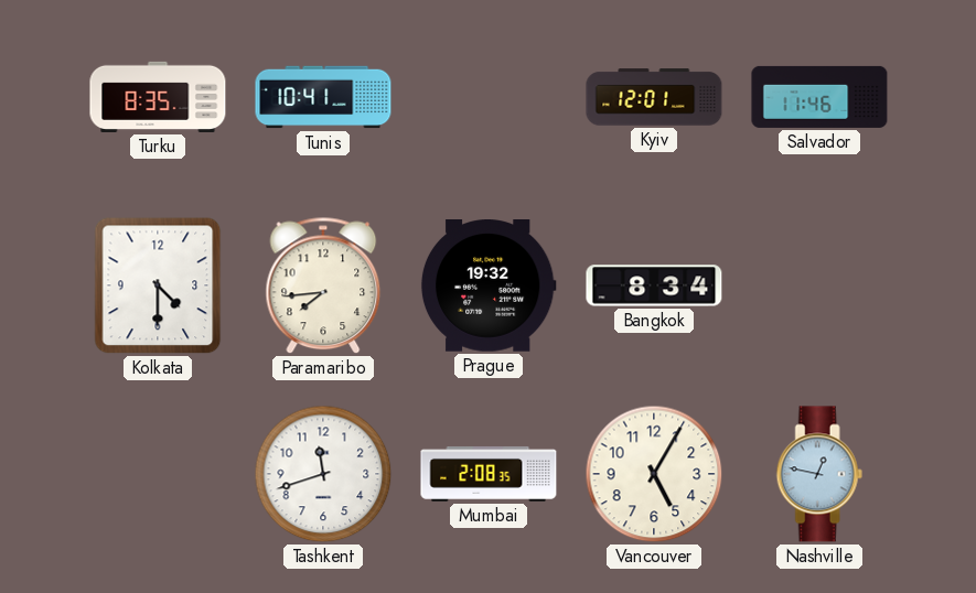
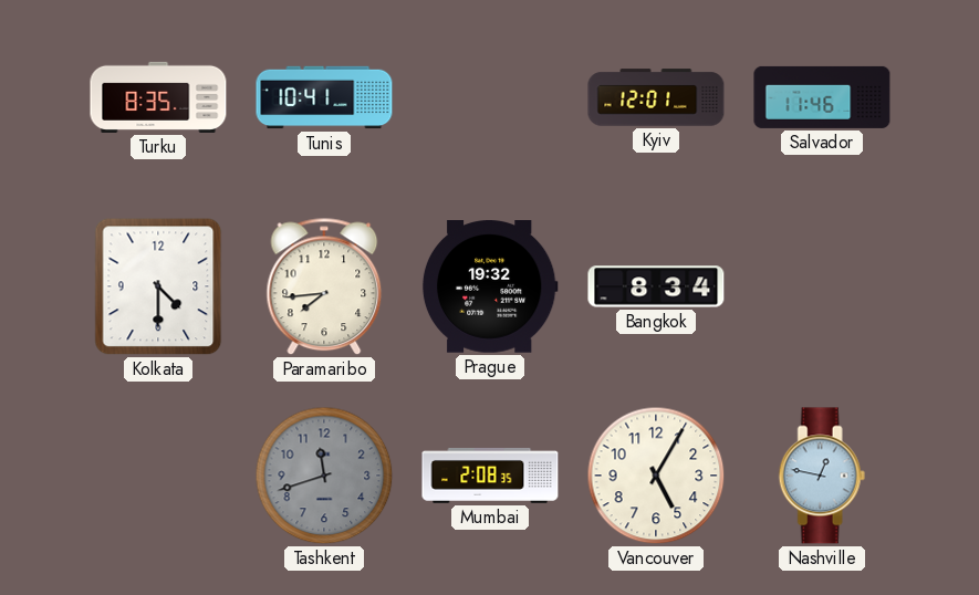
Tashkent dial: white -> grey (324, 476)
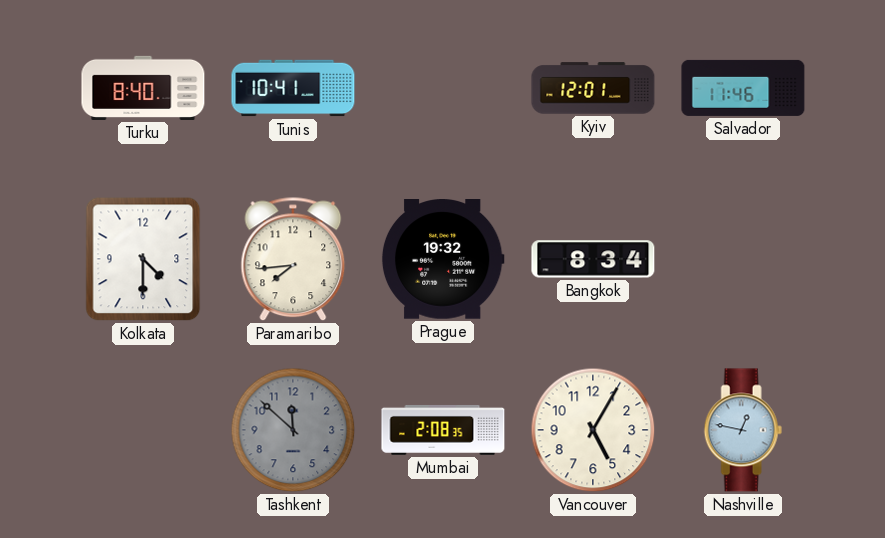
Turku: 8:35 -> 8:40 (143, 88)
Tashkent: 11:42 -> 11:52 (293, 430)
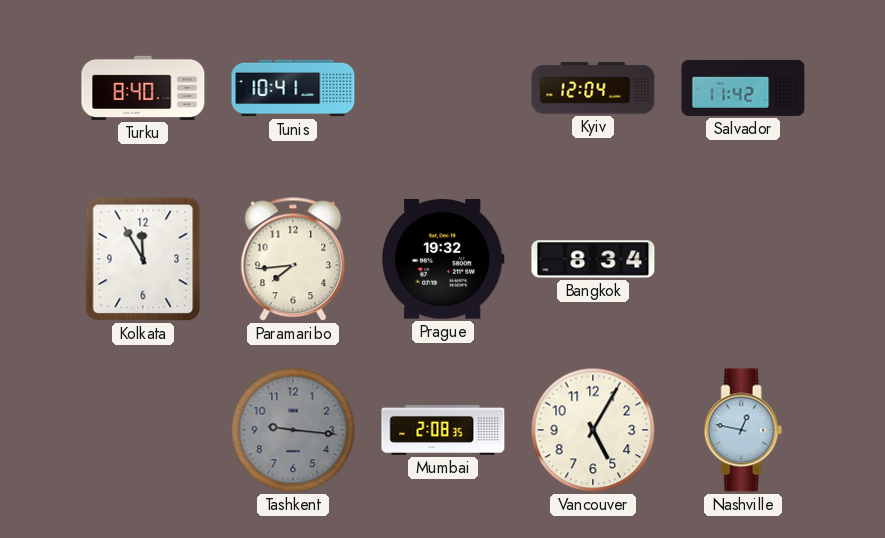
Kyiv: 12:01 -> 12:04 (593, 88)
Salvador: 11:46 -> 11:42 (743, 88)
Kolkata: 4:30 -> 11:55 (143, 259)
Tashkent: 11:52 -> 9:16 (293, 430)
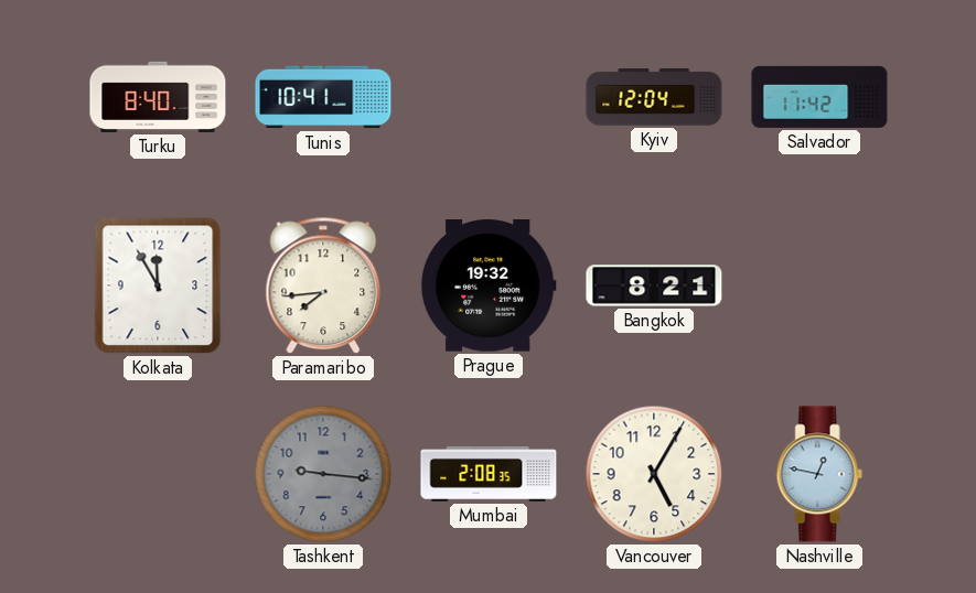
Bangkok: 8:34 -> 8:21 (654, 285)
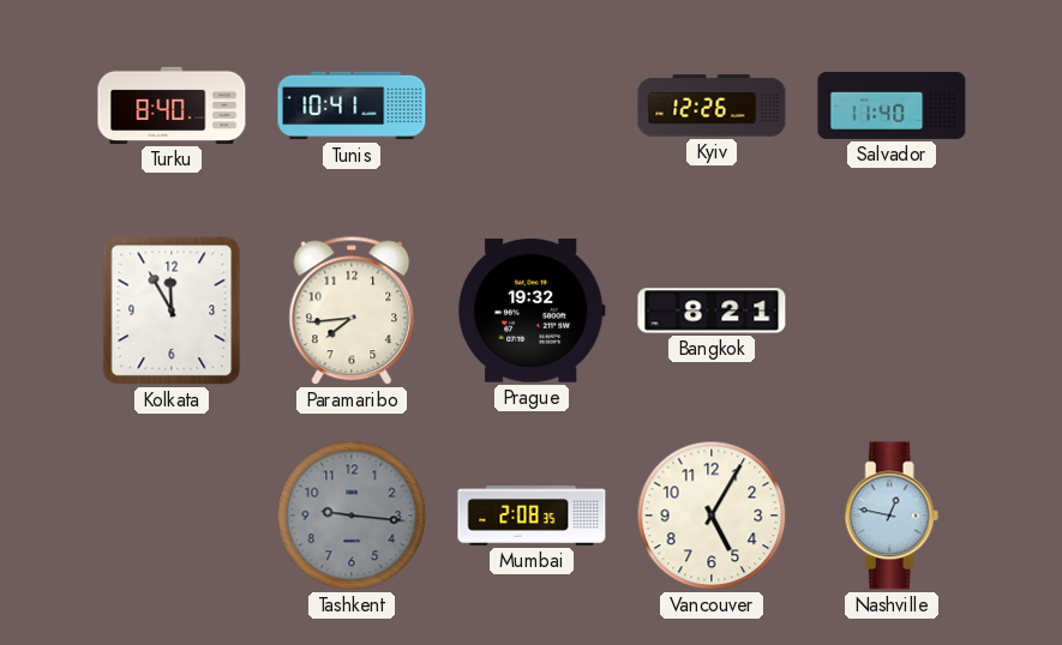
Kyiv: 12:04 -> 12:26 (712, 106)
Salvador: 11:42 -> 11:40 (892, 106)
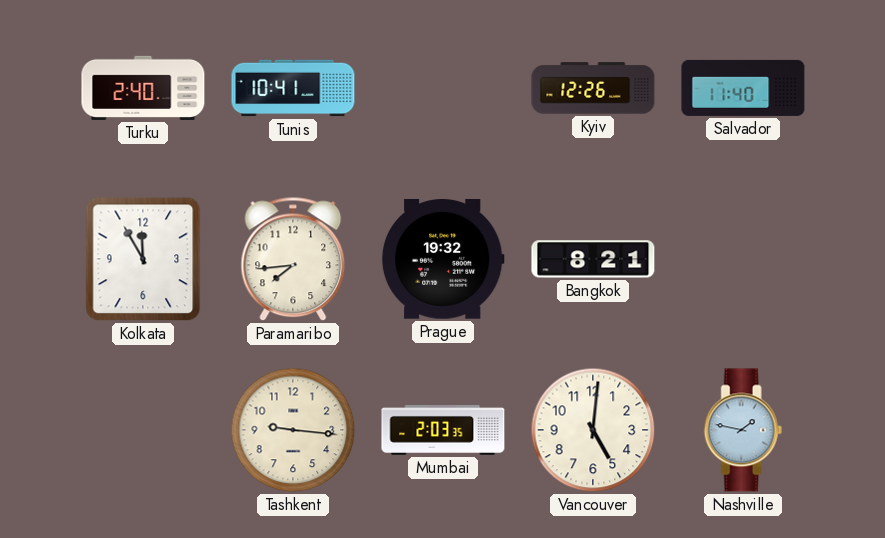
Turku: 8:40 -> 2:40 (143, 88)
Tashkent dial: grey -> cream (293, 430)
Mumbai: 2:08 -> 2:03 (443, 430)
Vancouver: 5:05 -> 5:01 (593, 430)
Nashville: 12:47 -> 1:47 (743, 430)
